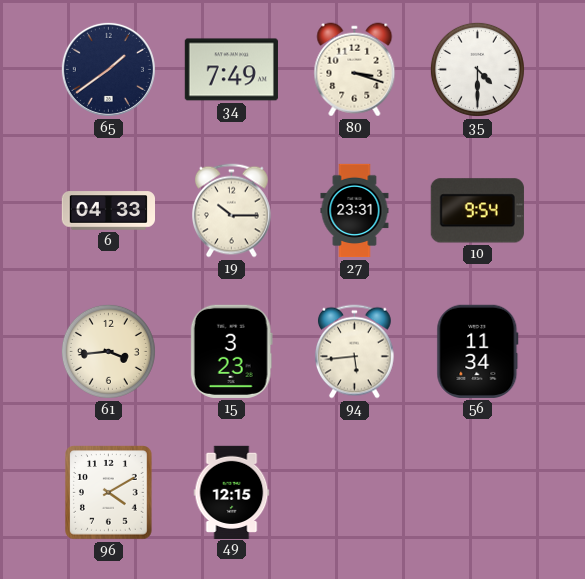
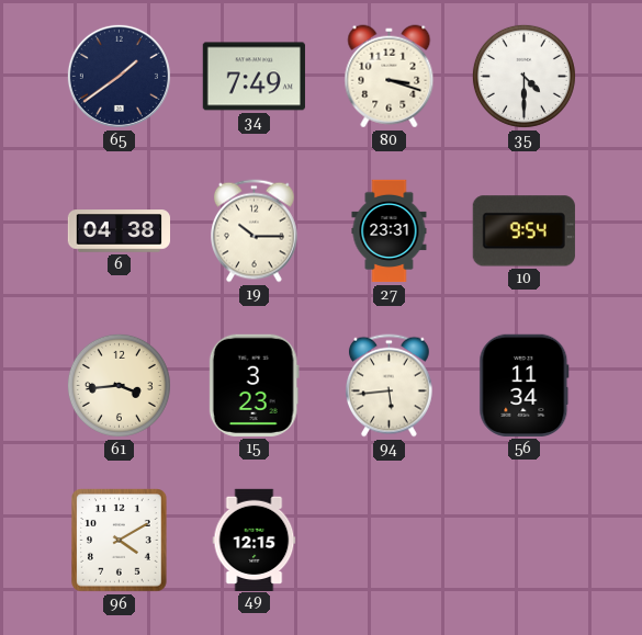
6: 04:33 -> 04:38 (119, 231)
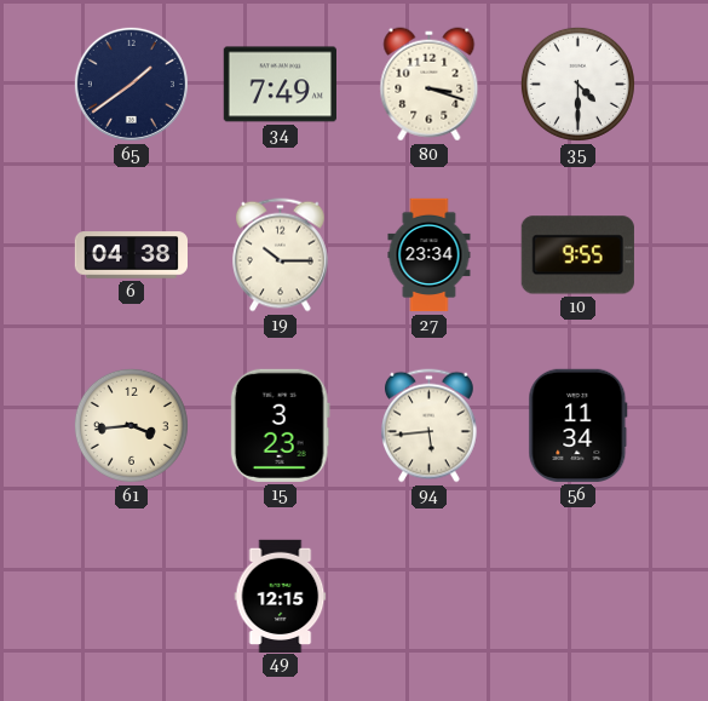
27: 23:31 -> 23:34 (430, 255)
10: 9:54 -> 9:55 (577, 255)
96: 4:10 -> none (120, 541)
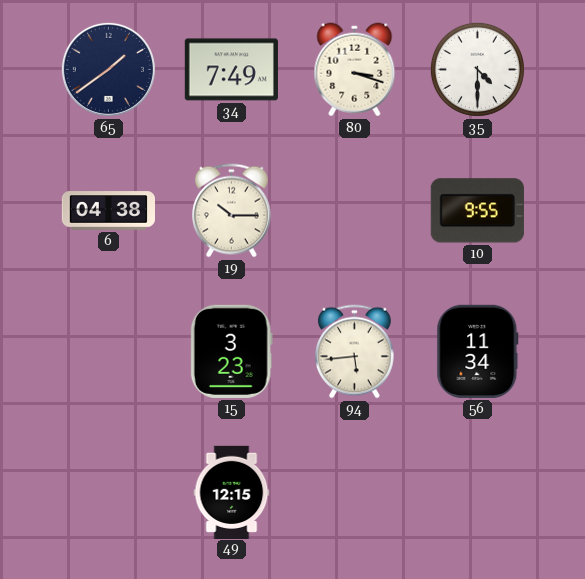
27: 23:34 -> none (430, 255)
61: 3:44 -> none (131, 425)
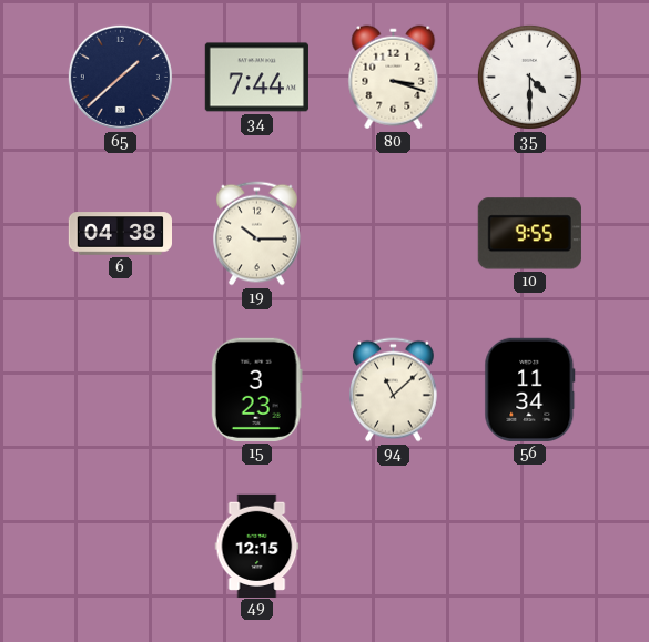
65: 1:39 -> 1:38 (120, 77)
34: 7:49 -> 7:44 (256, 78)
94: 5:44 -> 11:08 (394, 390)
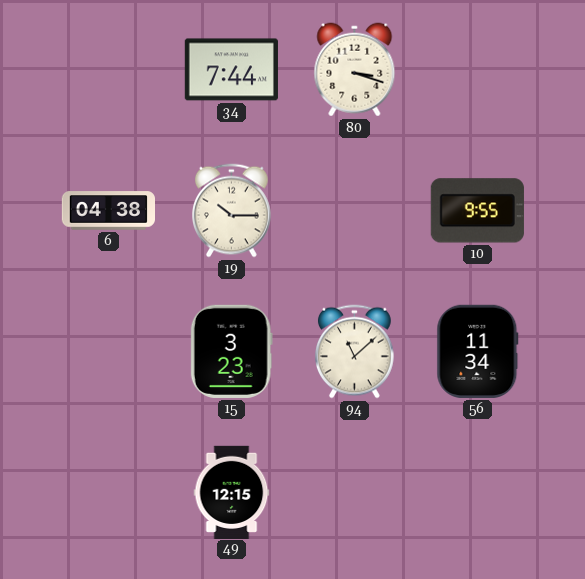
65: 1:38 -> none (120, 77)
35: 4:30 -> none (529, 77)
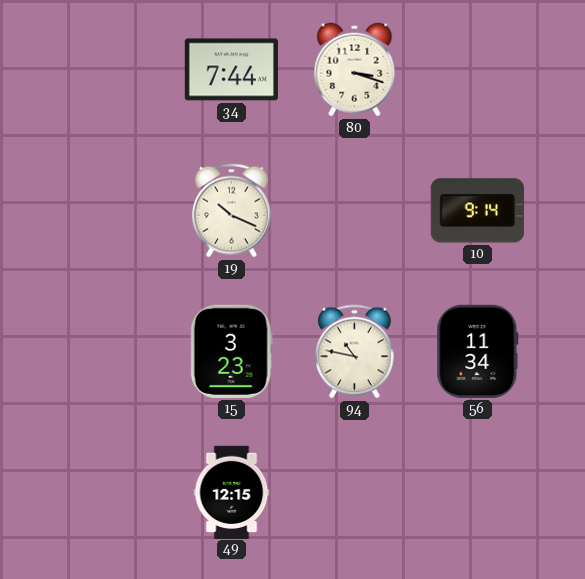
6: 04:38 -> none (108, 211)
19: 10:15 -> 10:19 (232, 211)
10: 9:55 -> 9:14 (477, 211)
94: 11:08 -> 10:47 (355, 352)
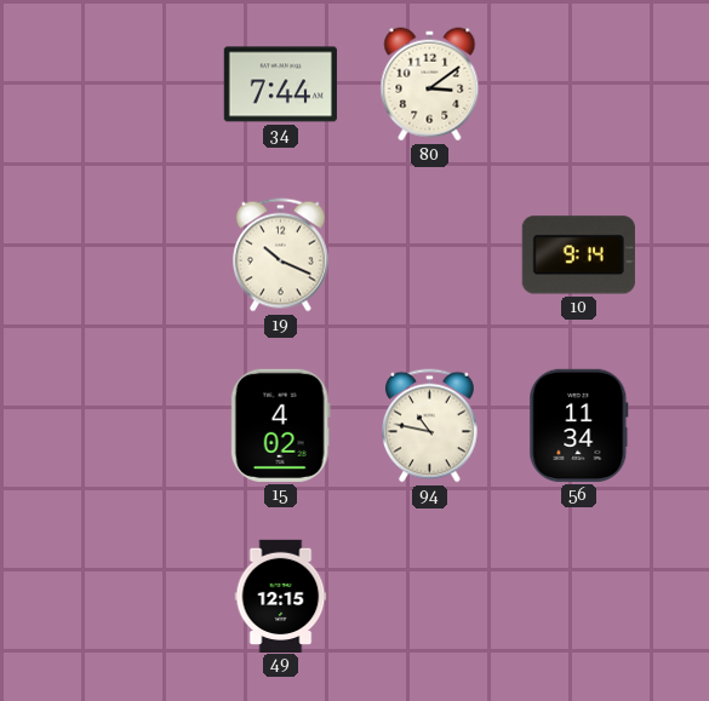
80: 3:18 -> 3:09 (430, 85)
15: 3:23 -> 4:02 (280, 425)
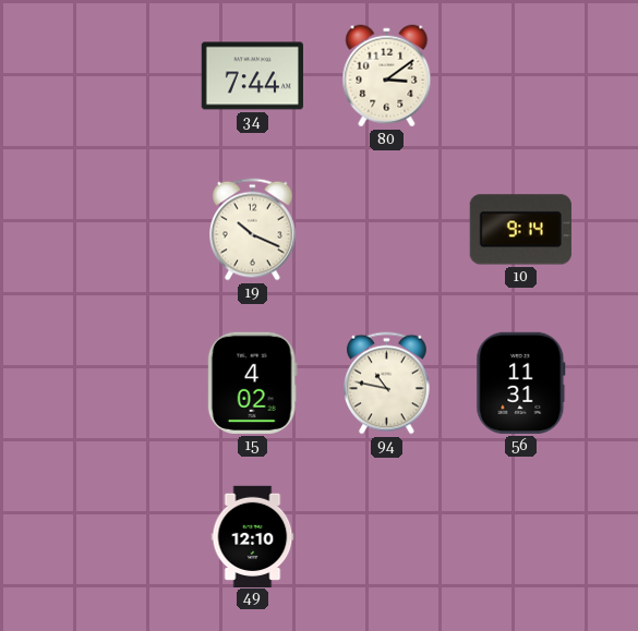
56: 11:34 -> 11:31 (521, 383)
49: 12:15 -> 12:10 (253, 536)
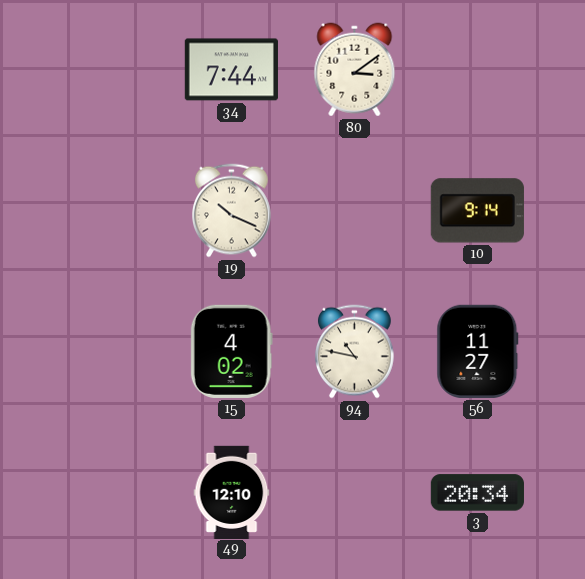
56: 11:31 -> 11:27 (478, 351)
3: none -> 20:34 (477, 493)
